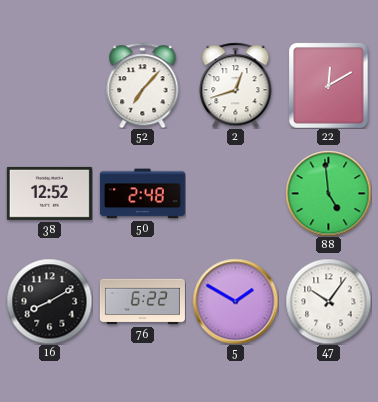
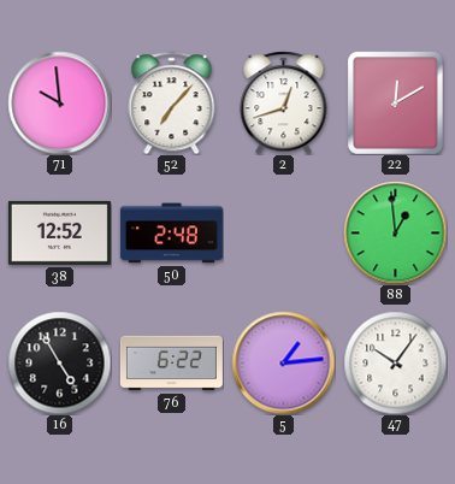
71: none -> 9:59 (59, 102)
88: 4:59 -> 12:59 (395, 232)
16: 8:10 -> 4:55 (59, 362)
5: 1:50 -> 1:14 (283, 362)
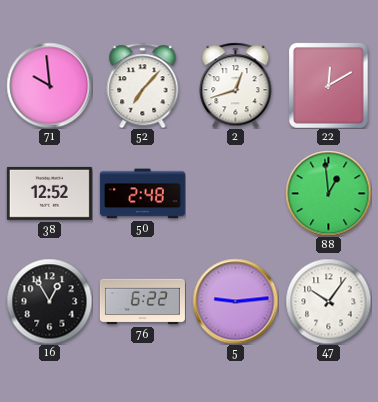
16: 4:55 -> 12:55 (49, 301)
5: 1:14 -> 9:14 (235, 301)
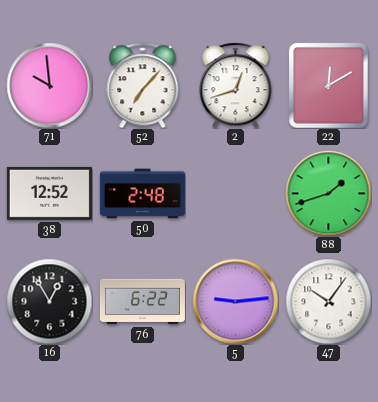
88: 12:59 -> 1:42 (328, 193)
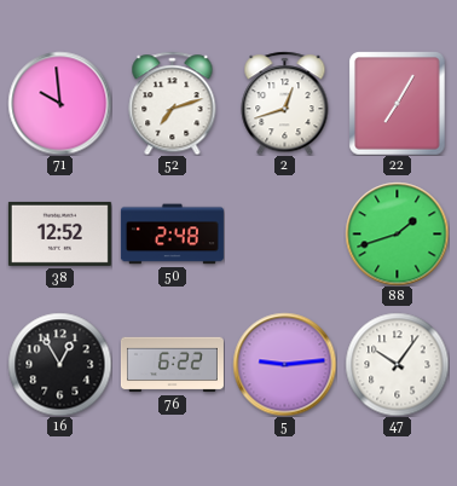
52: 7:07 -> 7:12 (173, 103)
22: 12:10 -> 7:05 (398, 103)
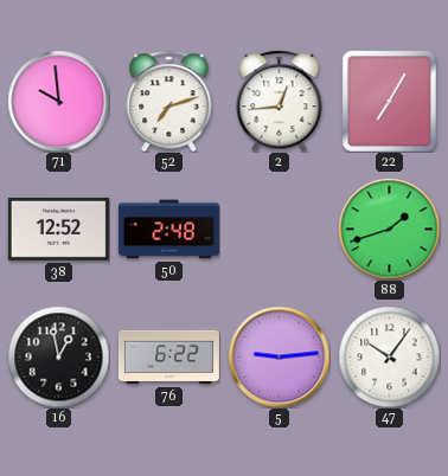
2: 12:42 -> 12:44 (280, 101)
16: 12:55 -> 12:58 (58, 356)
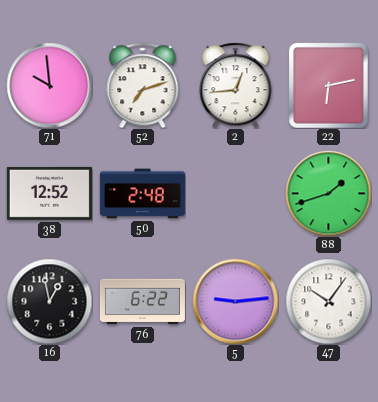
22: 7:05 -> 6:13 (329, 85)
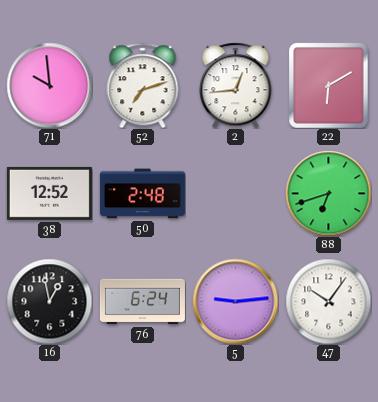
22: 6:13 -> 6:10 (329, 85)
88: 1:42 -> 6:42 (328, 193)
76: 6:22 -> 6:24 (142, 302)
